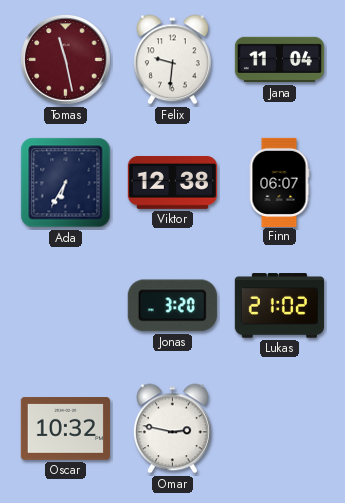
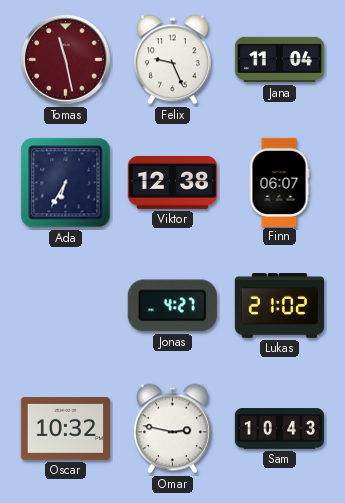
Felix: 9:31 -> 9:26 (172, 60)
Jonas: 3:20 -> 4:27 (172, 306)
Sam: none -> 10:43 (279, 429)
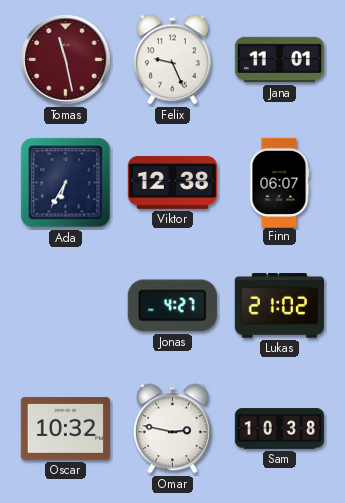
Jana: 11:04 -> 11:01 (279, 60)
Sam: 10:43 -> 10:38 (279, 429)
